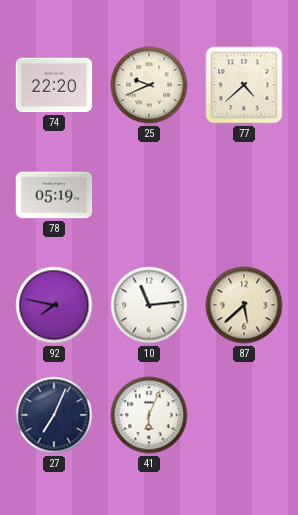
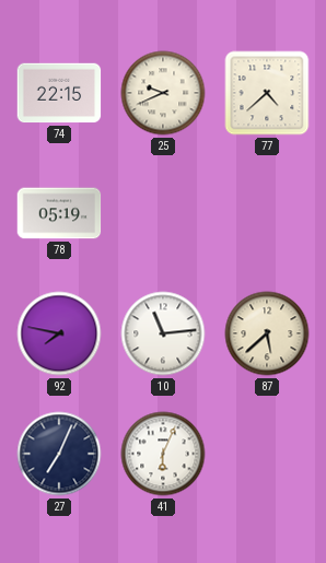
74: 22:20 -> 22:15 (59, 93)
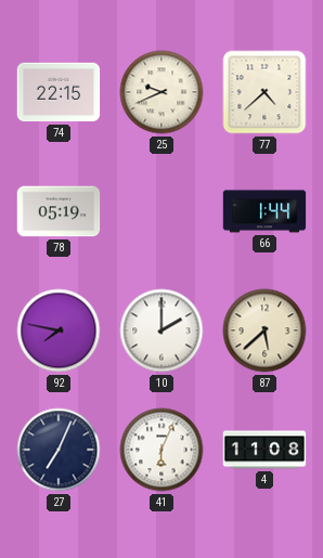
66: none -> 1:44 (264, 211)
10: 11:14 -> 2:00 (161, 330)
4: none -> 11:08 (264, 450)
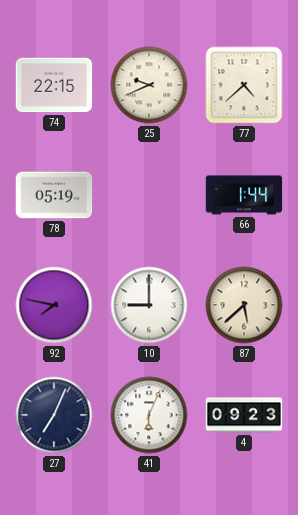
10: 2:00 -> 9:00 (149, 305)
4: 11:08 -> 09:23 (244, 415)
